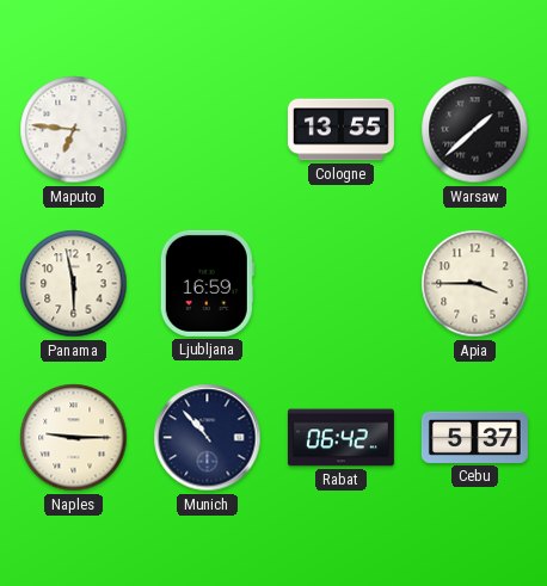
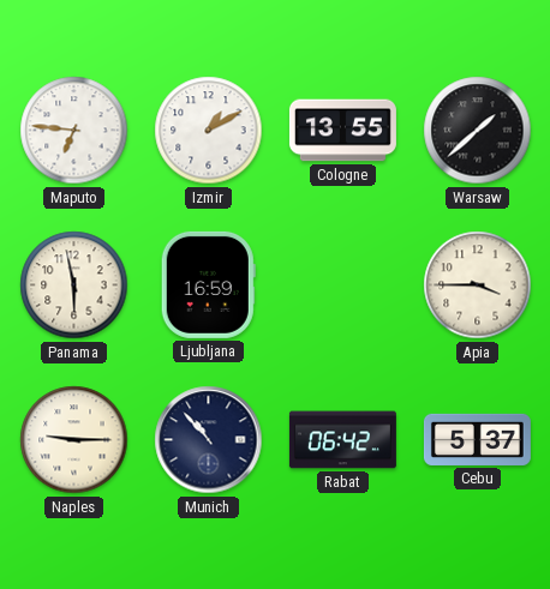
Izmir: none -> 1:10 (209, 131)
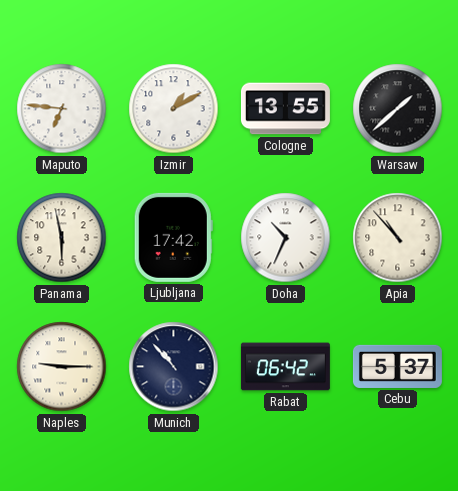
Ljubljana: 16:59 -> 17:42 (173, 237)
Doha: none -> 10:34 (286, 238)
Apia: 3:45 -> 10:53 (398, 238)
